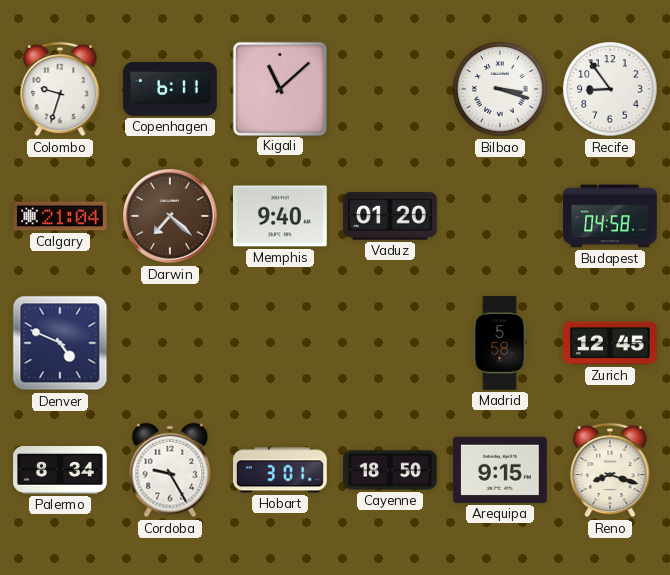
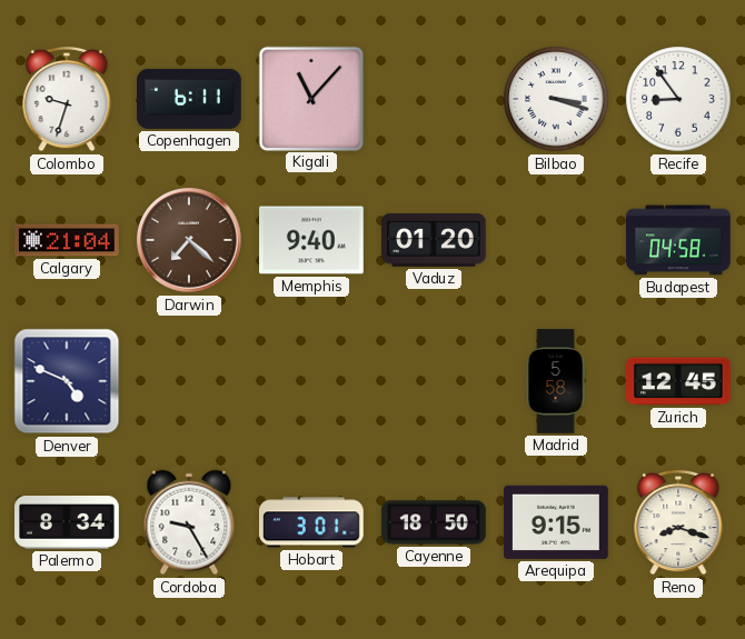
Kigali: 11:08 -> 11:07 (310, 98)
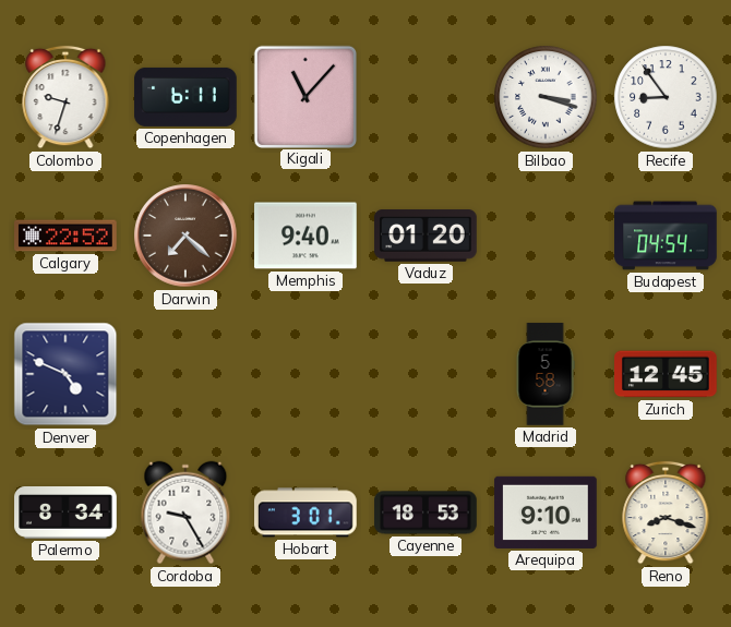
Calgary: 21:04 -> 22:52 (65, 236)
Budapest: 04:58 -> 04:54 (666, 236)
Cayenne: 18:50 -> 18:53 (426, 513)
Arequipa: 9:15 -> 9:10 (546, 513)
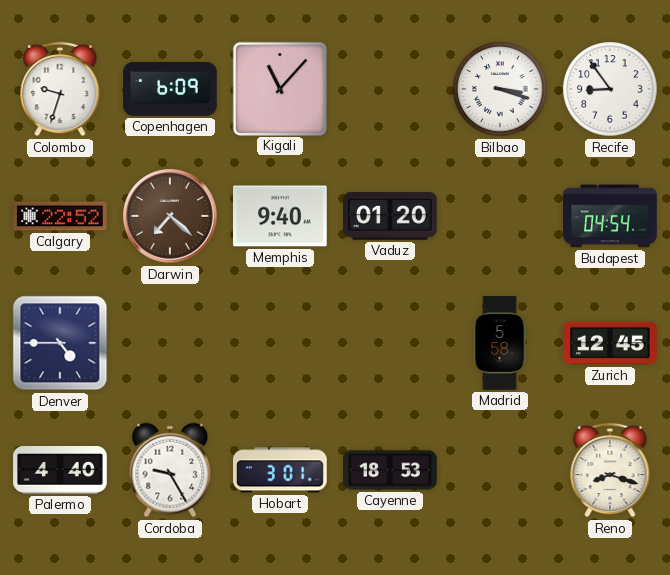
Copenhagen: 6:11 -> 6:09 (170, 89)
Denver: 4:49 -> 4:45 (60, 343)
Palermo: 8:34 -> 4:40 (60, 471)
Arequipa: 9:10 -> none (546, 513)
